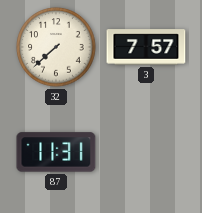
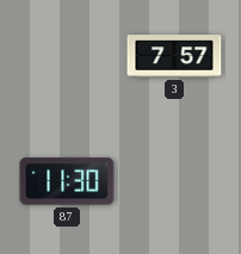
32: 7:38 -> none (56, 47)
87: 11:31 -> 11:30 (67, 181)
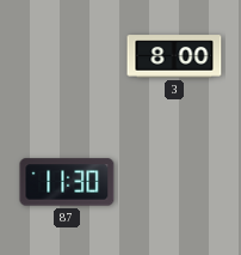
3: 7:57 -> 8:00 (174, 56)
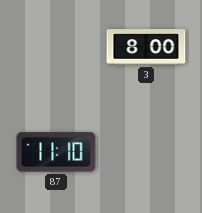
87: 11:30 -> 11:10 (56, 152)
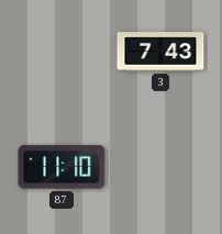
3: 8:00 -> 7:43 (160, 52)
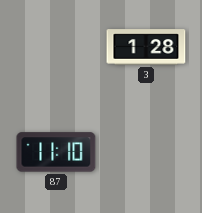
3: 7:43 -> 1:28 (146, 47)
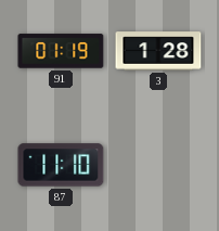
91: none -> 01:19 (61, 51)
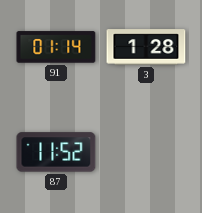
91: 01:19 -> 01:14 (56, 47)
87: 11:10 -> 11:52 (56, 152)
